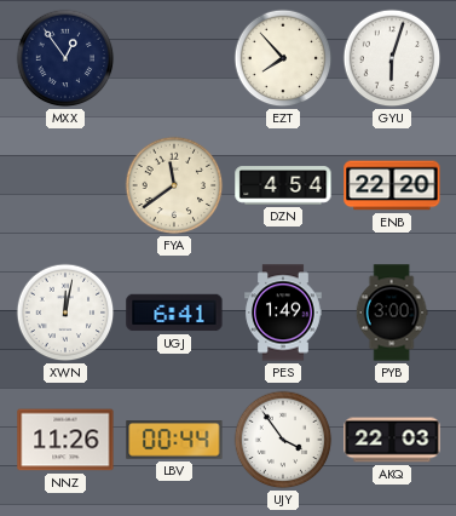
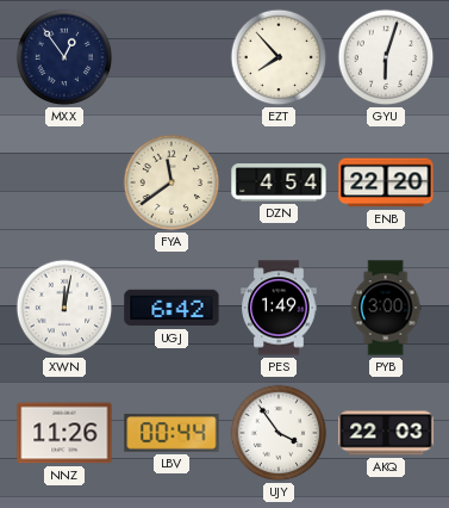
UGJ: 6:41 -> 6:42 (172, 308)
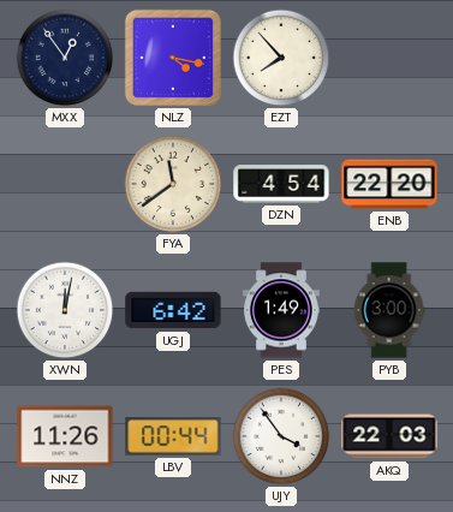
NLZ: none -> 4:17 (173, 58)
GYU: 6:03 -> none (386, 57)
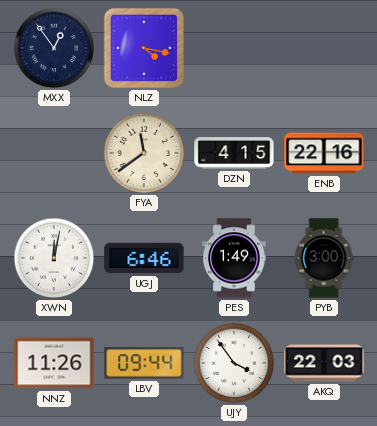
EZT: 7:53 -> none (281, 58)
DZN: 4:54 -> 4:15 (234, 153)
ENB: 22:20 -> 22:16 (324, 153)
UGJ: 6:42 -> 6:46 (144, 258)
LBV: 00:44 -> 09:44 (144, 363)
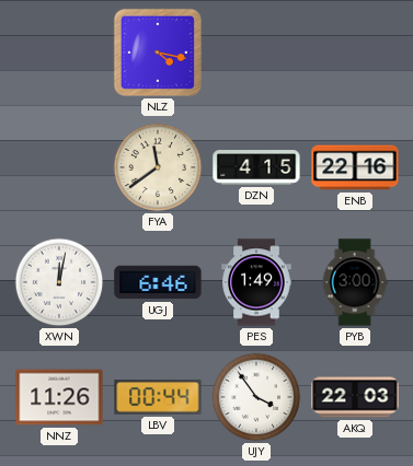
MXX: 12:54 -> none (54, 48)
LBV: 09:44 -> 00:44 (158, 397)
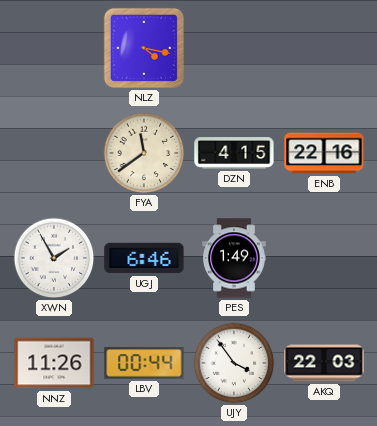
XWN: 12:02 -> 1:55 (54, 258)
PYB: 3:00 -> none (355, 282)
